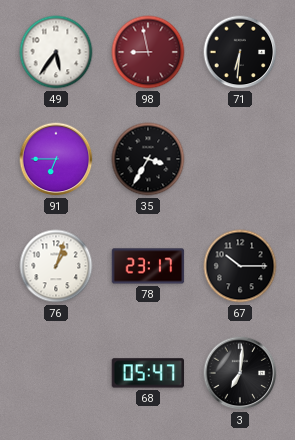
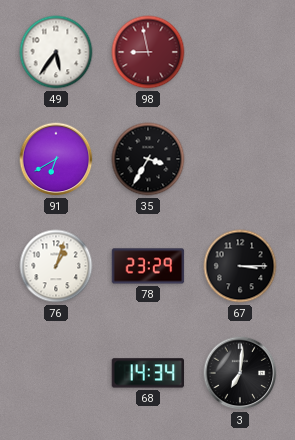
71: 6:31 -> none (240, 52)
91: 6:45 -> 6:40 (56, 159)
78: 23:17 -> 23:29 (148, 266)
67: 10:15 -> 3:15 (240, 266)
68: 05:47 -> 14:34 (148, 373)
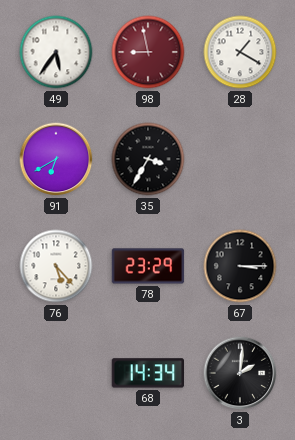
28: none -> 1:20 (240, 52)
76: 1:03 -> 5:23 (56, 266)
3: 7:01 -> 2:01 (240, 373)
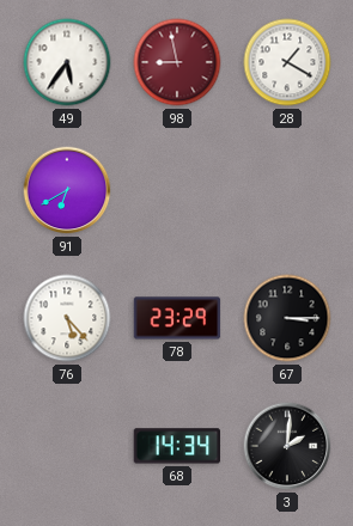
35: 3:35 -> none (148, 159)
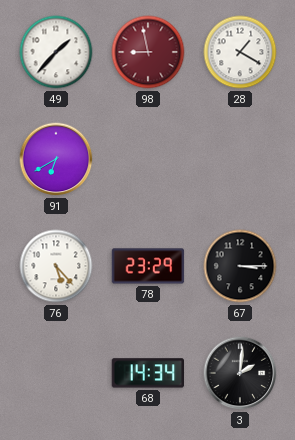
49: 5:36 -> 1:37 (56, 52)
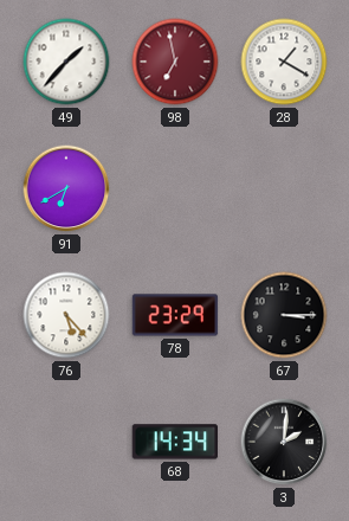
98: 8:58 -> 6:58 (175, 62)
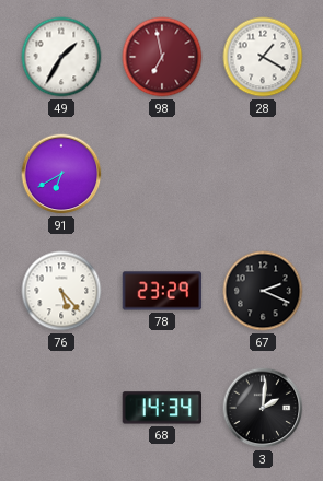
49: 1:37 -> 1:35 (61, 57)
67: 3:15 -> 2:19 (263, 291)
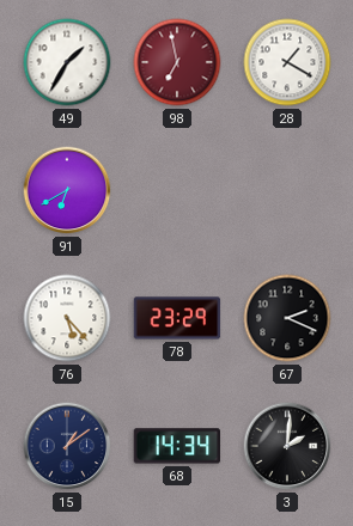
15: none -> 1:09 (67, 446)
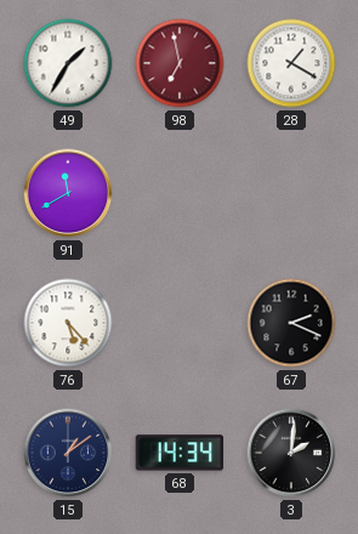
91: 6:40 -> 11:40 (68, 193)
78: 23:29 -> none (177, 318)
